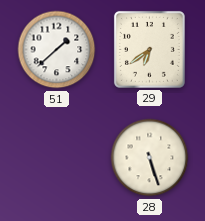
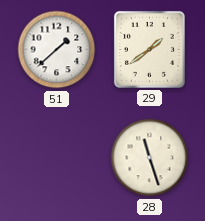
29: 6:39 -> 1:39 (149, 49)
28: 5:27 -> 11:27 (150, 158)
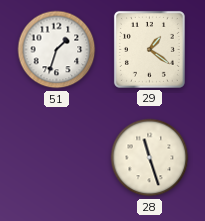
51: 1:38 -> 1:33 (57, 50)
29: 1:39 -> 1:21 (149, 49)
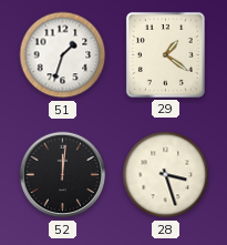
52: none -> 12:01 (63, 175)
28: 11:27 -> 3:27 (166, 175)
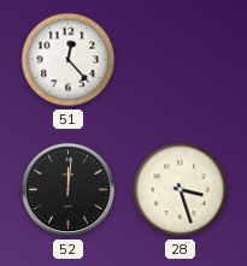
51: 1:33 -> 12:23 (69, 60)
29: 1:21 -> none (165, 54)
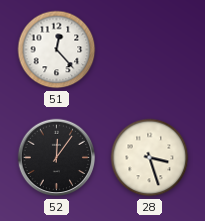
52: 12:01 -> 12:06 (57, 158)
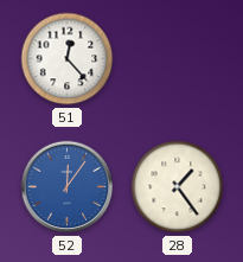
52 dial: black -> blue (68, 187)
28: 3:27 -> 1:24 (178, 187)
